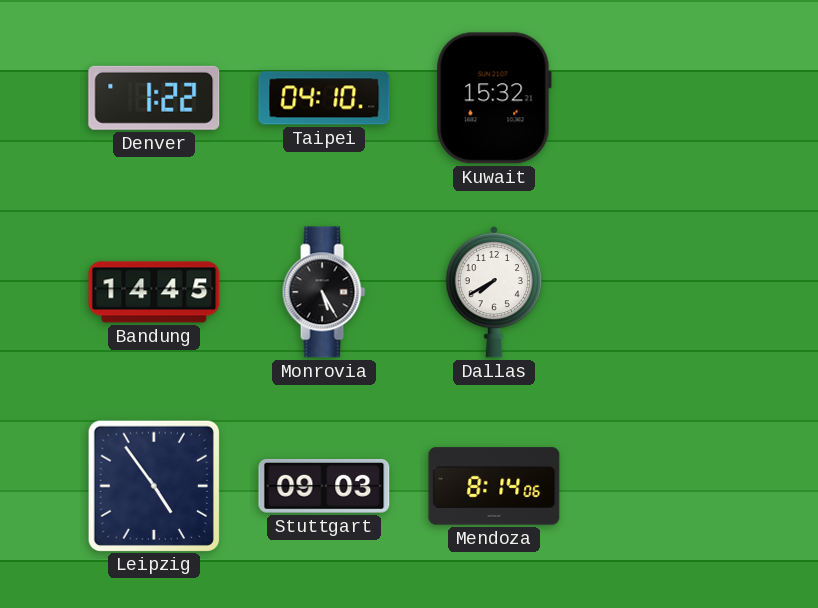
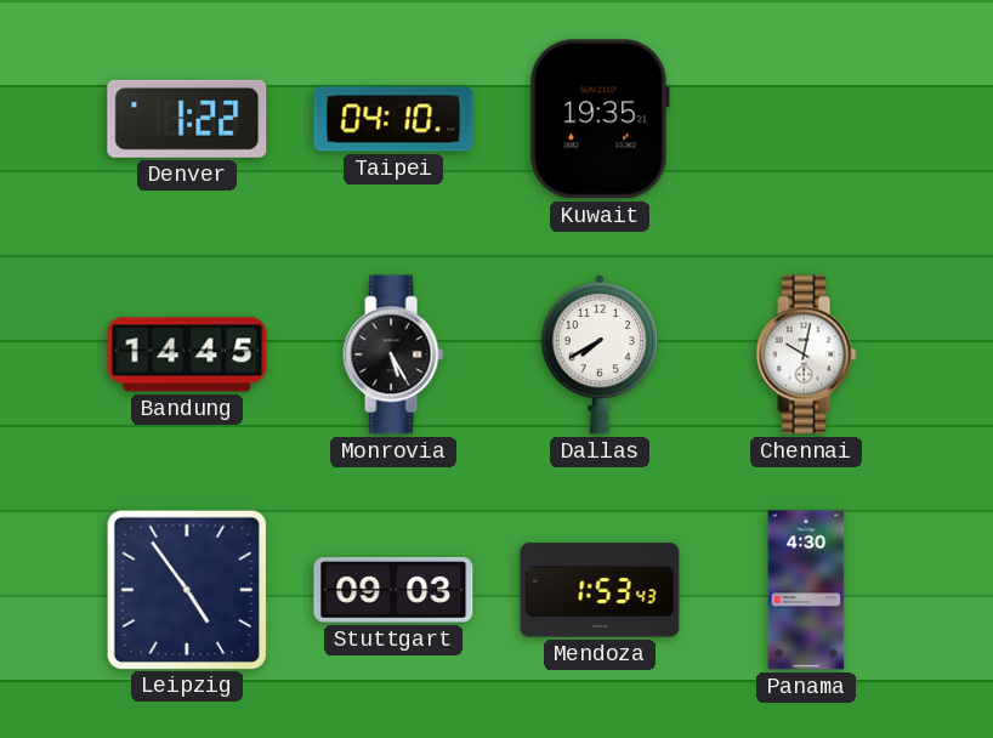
Kuwait: 15:32 -> 19:35 (600, 119)
Chennai: none -> 10:02 (806, 354)
Mendoza: 8:14 -> 1:53 (600, 590)
Panama: none -> 4:30 (806, 590)
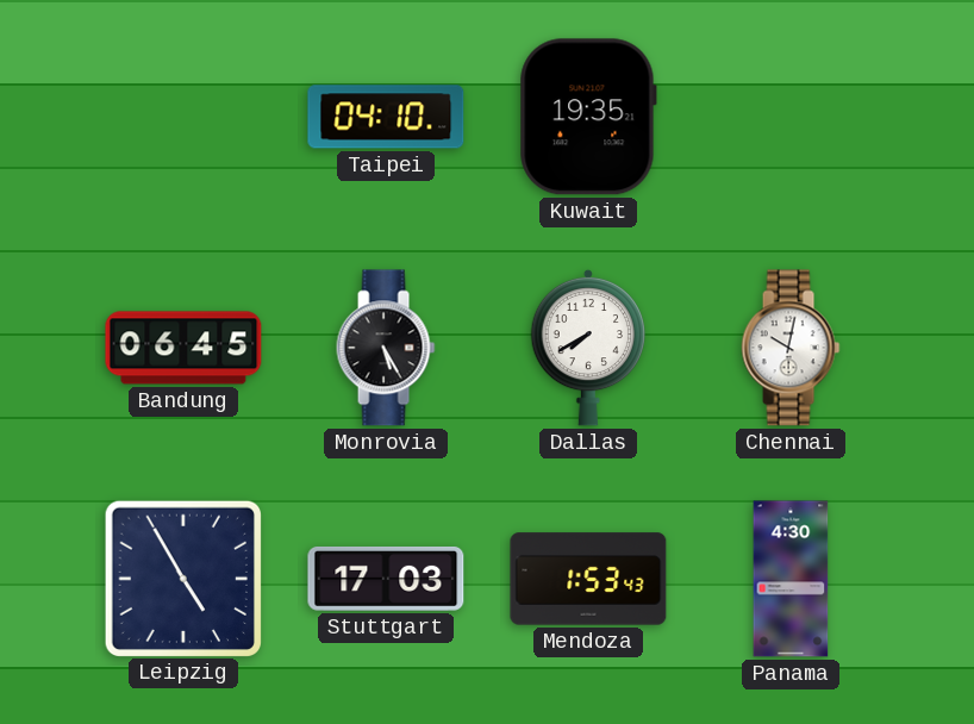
Denver: 1:22 -> none (187, 119)
Bandung: 14:45 -> 06:45 (183, 348)
Leipzig: 4:54 -> 4:55 (182, 578)
Stuttgart: 09:03 -> 17:03 (386, 579)
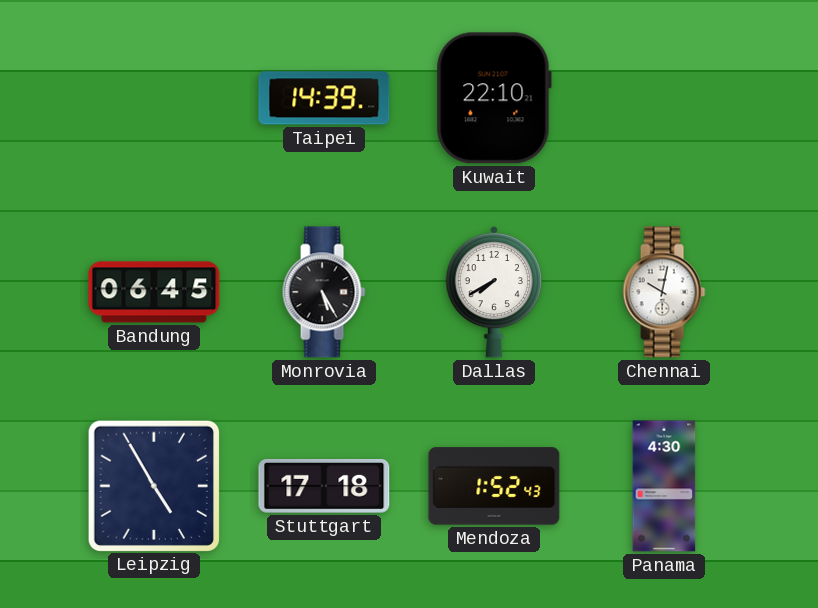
Taipei: 04:10 -> 14:39 (324, 98)
Kuwait: 19:35 -> 22:10 (494, 98)
Stuttgart: 17:03 -> 17:18 (324, 486)
Mendoza: 1:53 -> 1:52 (494, 486)
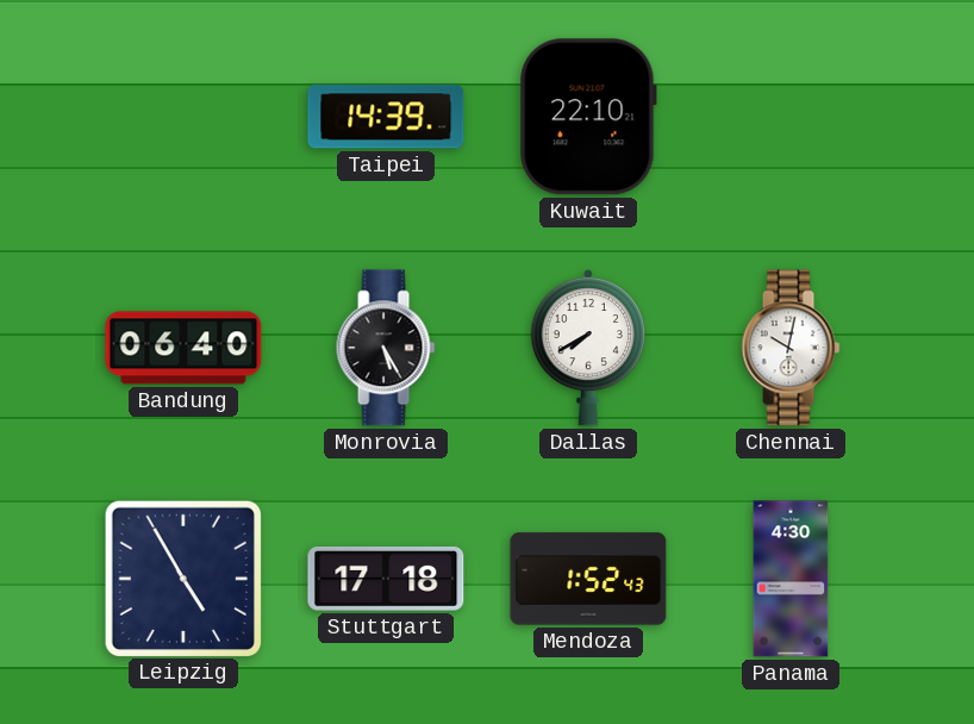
Bandung: 06:45 -> 06:40 (183, 348)
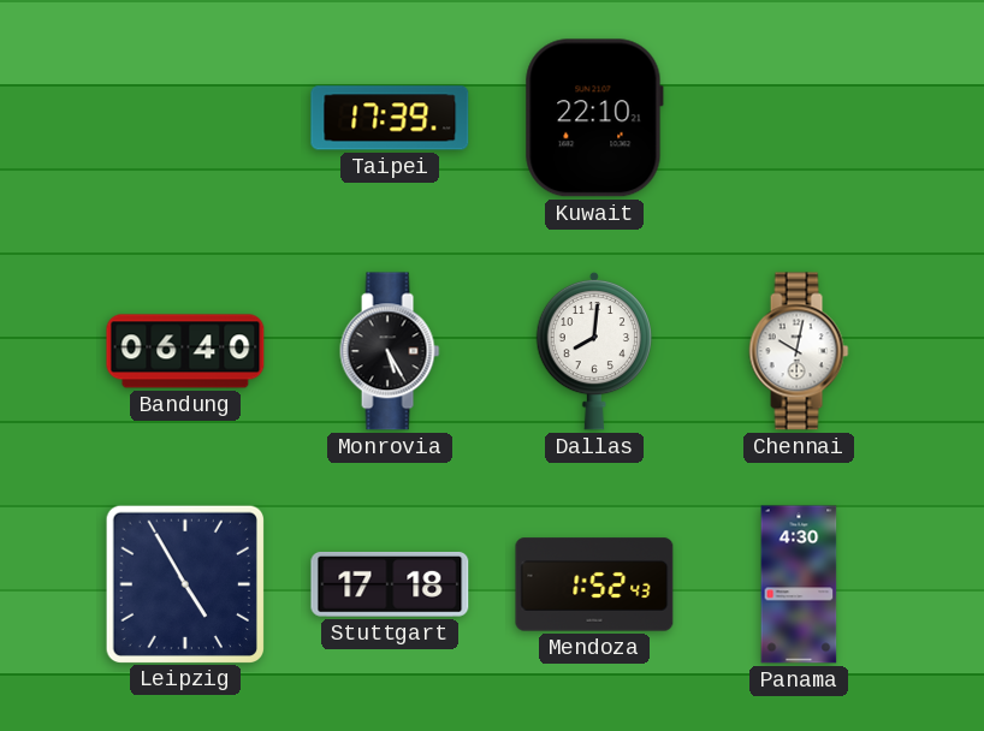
Taipei: 14:39 -> 17:39 (390, 118)
Dallas: 7:40 -> 8:01 (594, 351)
